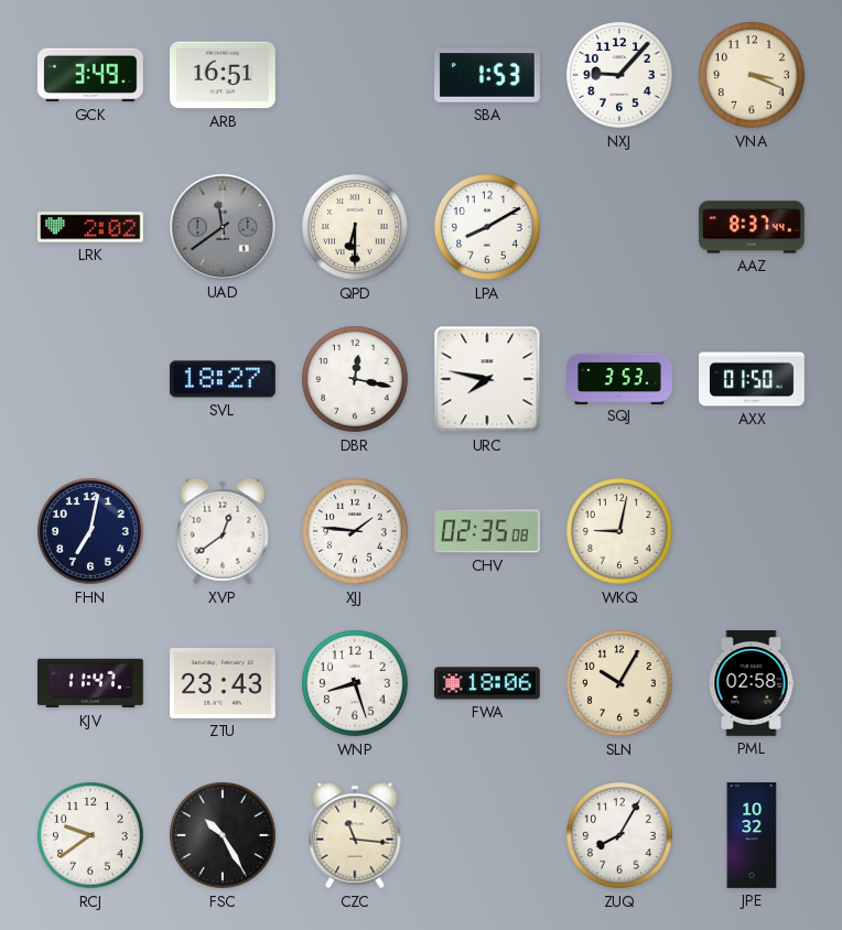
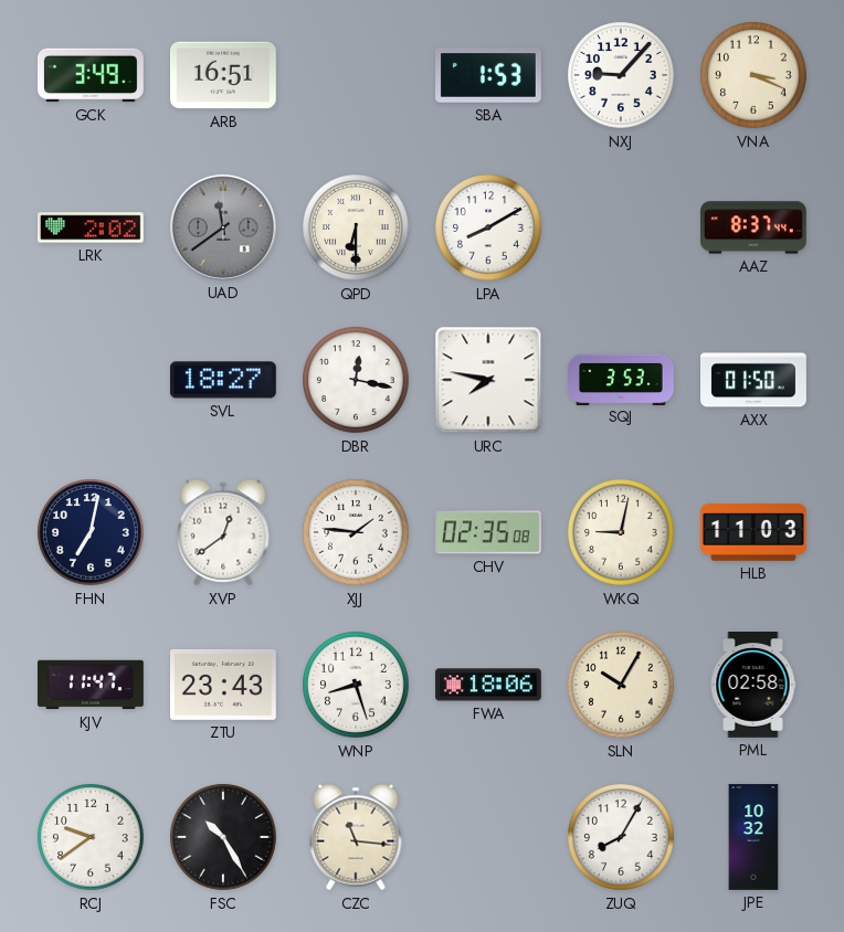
HLB: none -> 11:03 (755, 532)
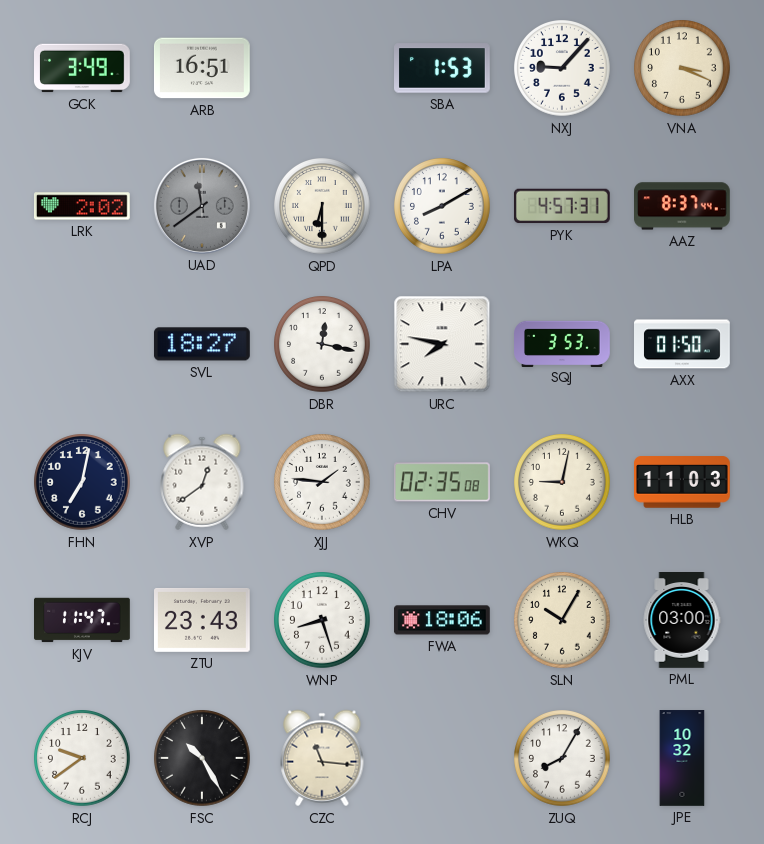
PYK: none -> 4:57 (562, 206)
PML: 02:58 -> 03:00 (682, 621)
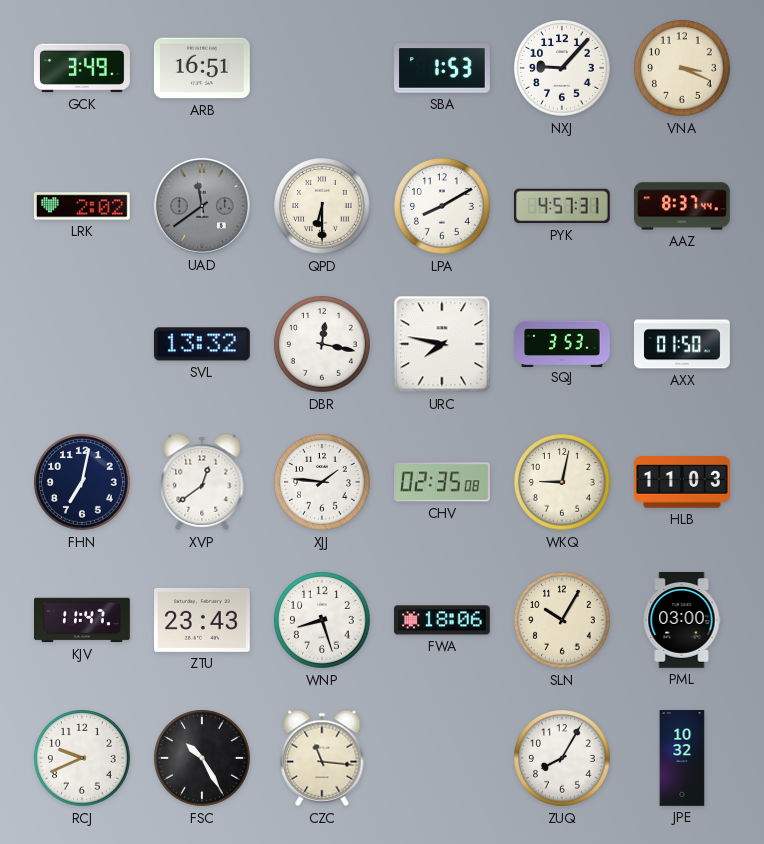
SVL: 18:27 -> 13:32 (202, 344)
RCJ: 9:39 -> 9:41 (83, 759)
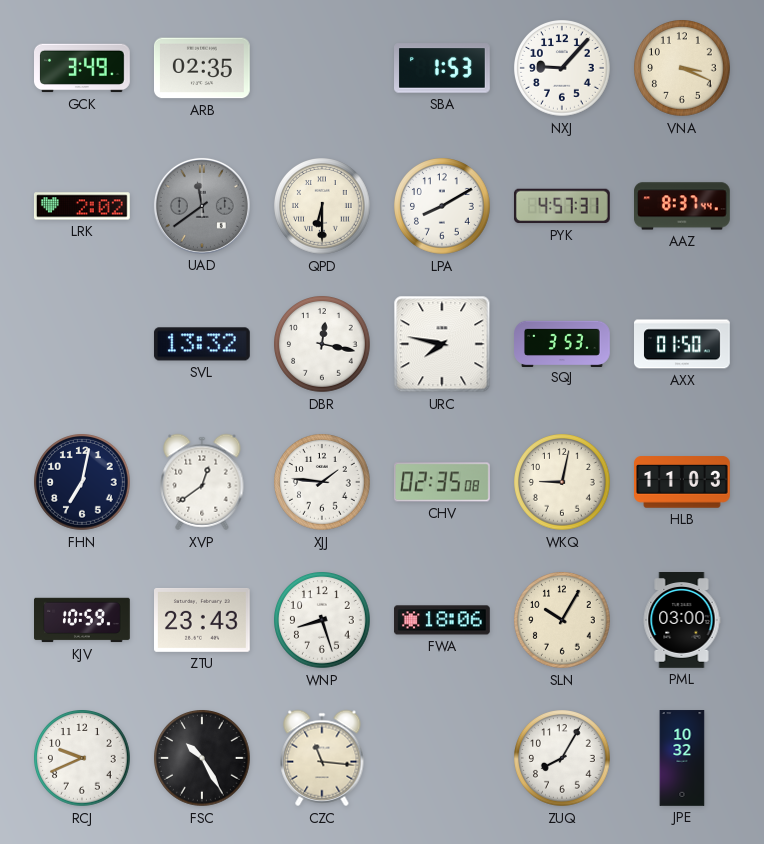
ARB: 16:51 -> 02:35 (203, 68)
KJV: 11:47 -> 10:59 (82, 620)
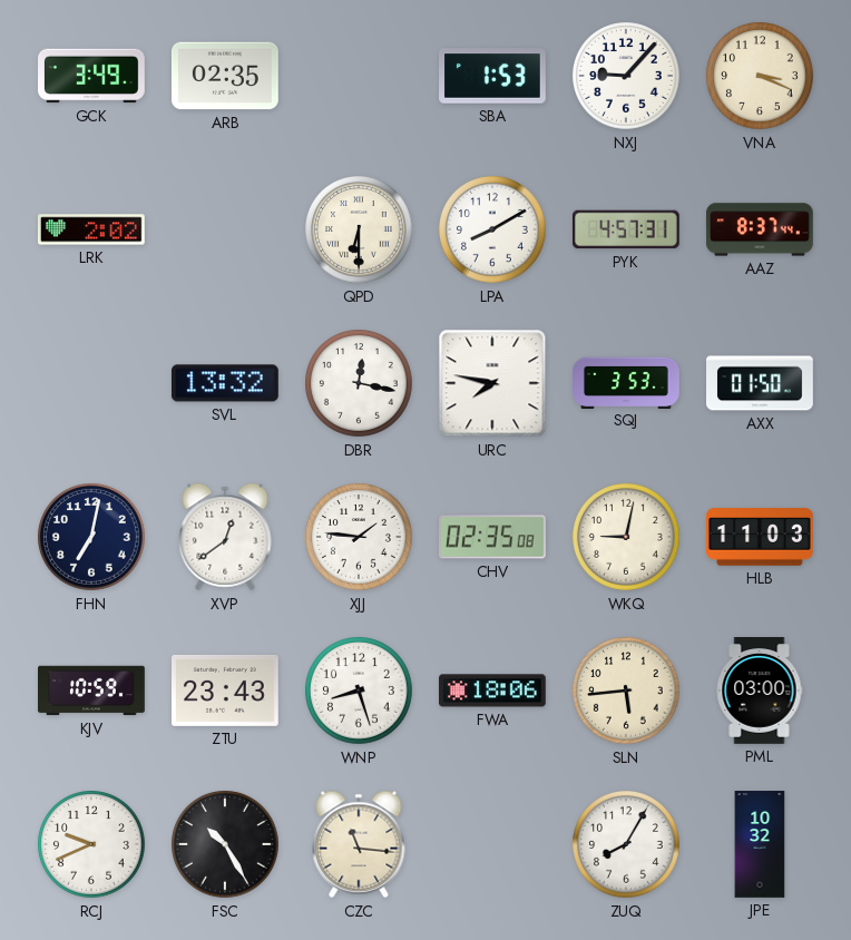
UAD: 11:39 -> none (202, 206)
SLN: 10:05 -> 5:44 (627, 692)
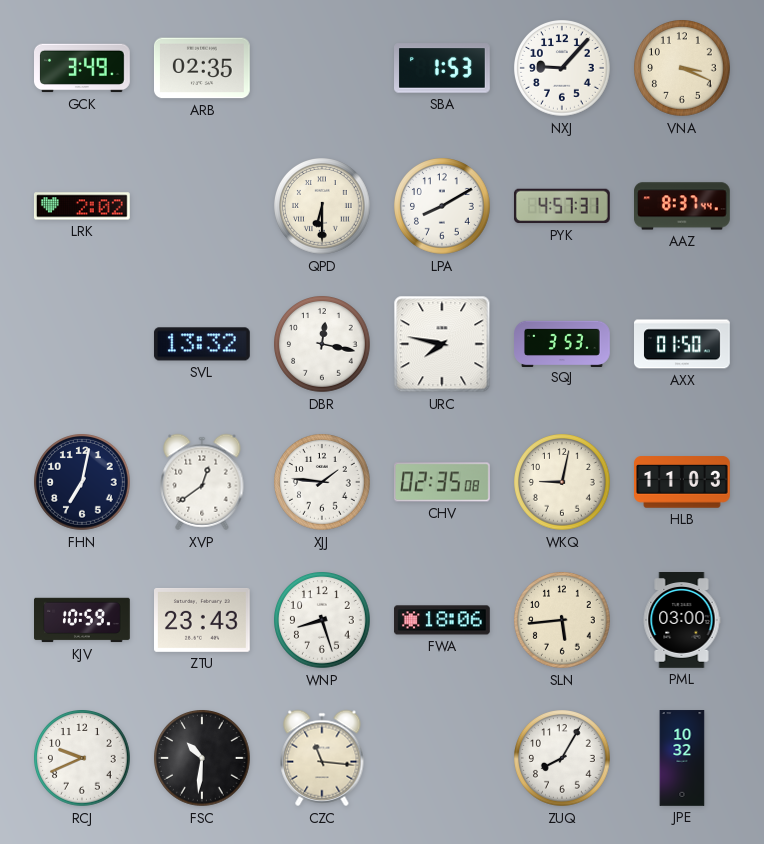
FSC: 10:25 -> 10:31 (203, 759)
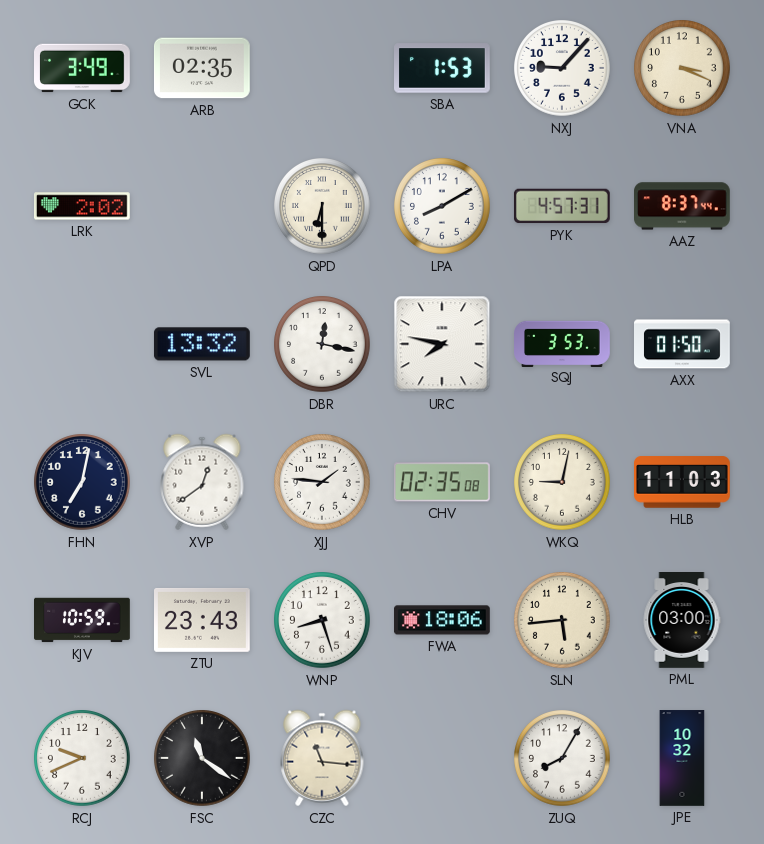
FSC: 10:31 -> 11:21 (203, 759)
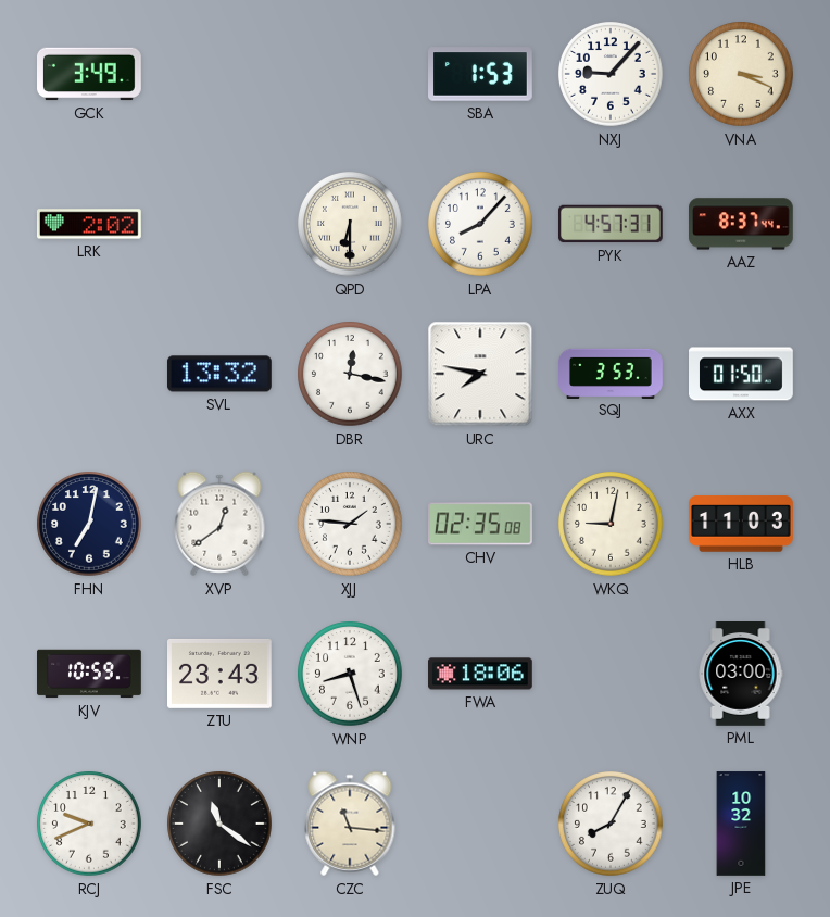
ARB: 02:35 -> none (203, 68)
LPA: 8:10 -> 8:07 (481, 225)
SLN: 5:44 -> none (563, 621)
